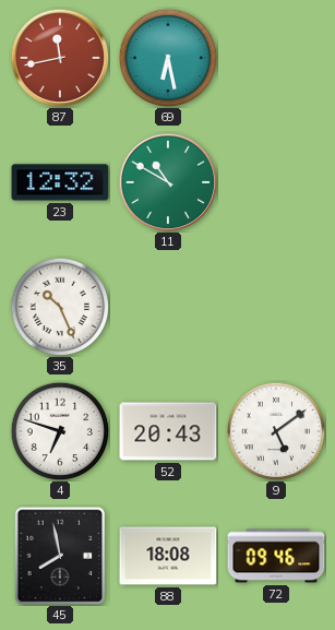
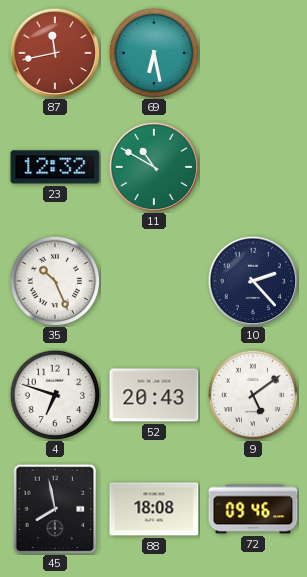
10: none -> 2:23 (253, 281)
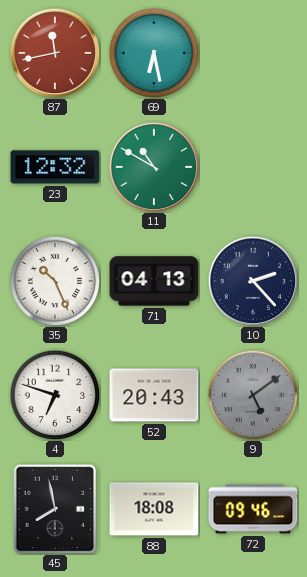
71: none -> 04:13 (154, 281)
9 dial: white -> grey (253, 395)
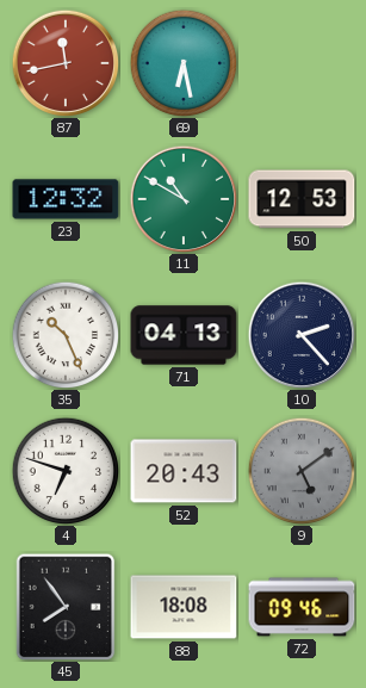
50: none -> 12:53 (302, 199)
45: 7:58 -> 7:54 (66, 607)
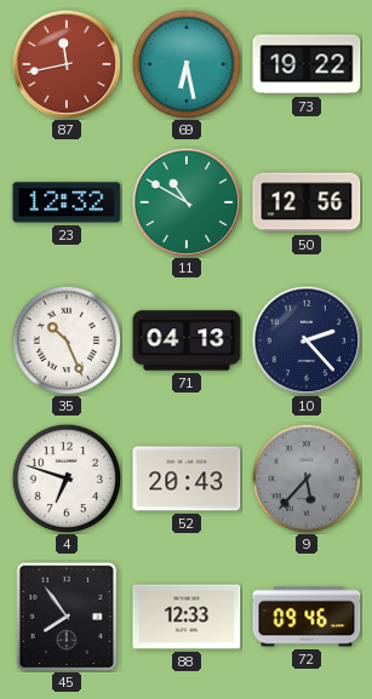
73: none -> 19:22 (307, 64)
50: 12:53 -> 12:56 (307, 202)
9: 5:09 -> 5:37 (307, 479)
88: 18:08 -> 12:33 (187, 617)
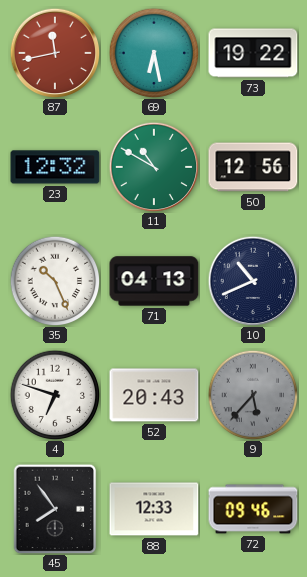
10: 2:23 -> 10:41 (253, 281)
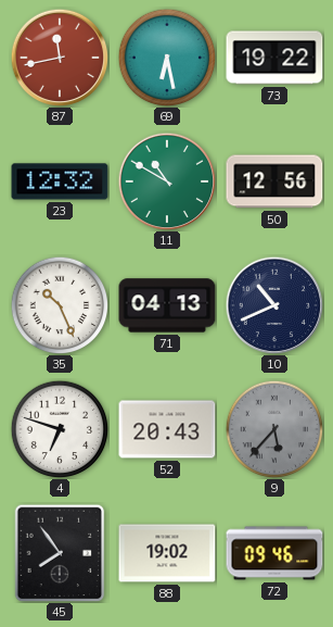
88: 12:33 -> 19:02 (167, 553)
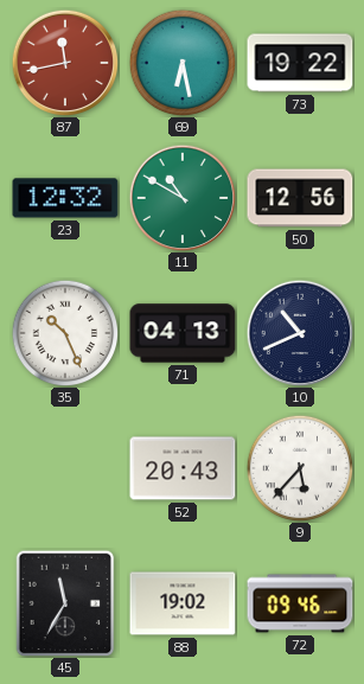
4: 6:48 -> none (60, 429)
9 dial: grey -> white (300, 468)
45: 7:54 -> 11:35 (65, 603)
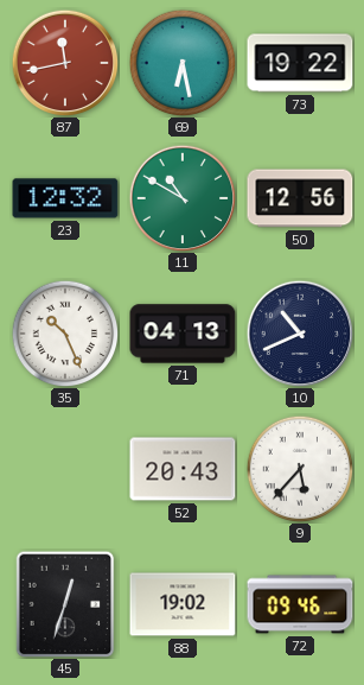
45: 11:35 -> 12:33 (65, 604)
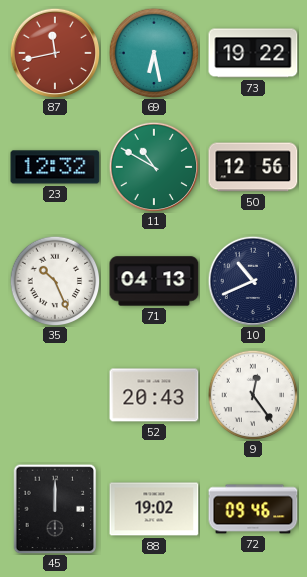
9: 5:37 -> 12:24 (253, 395)
45: 12:33 -> 12:00 (55, 509)
